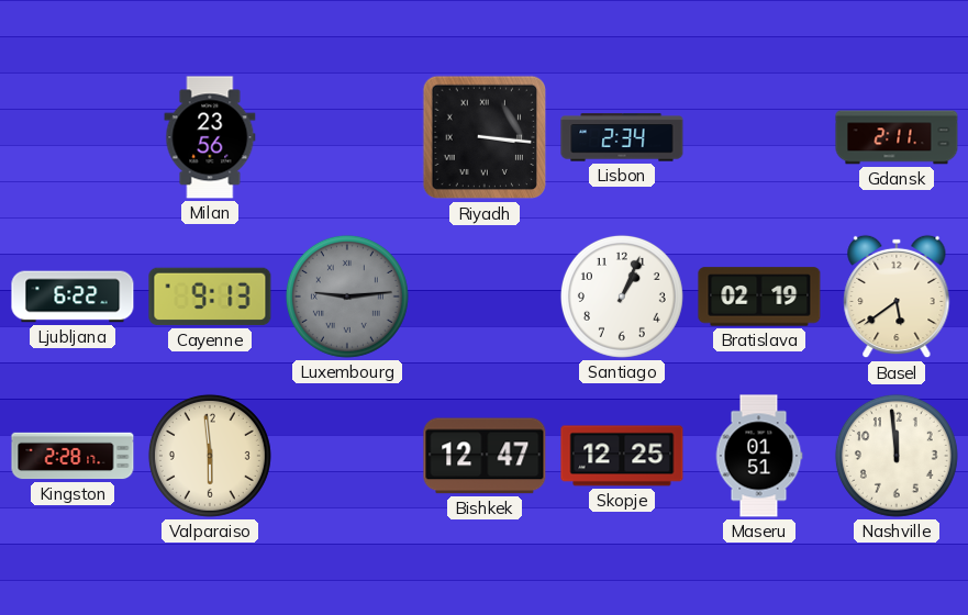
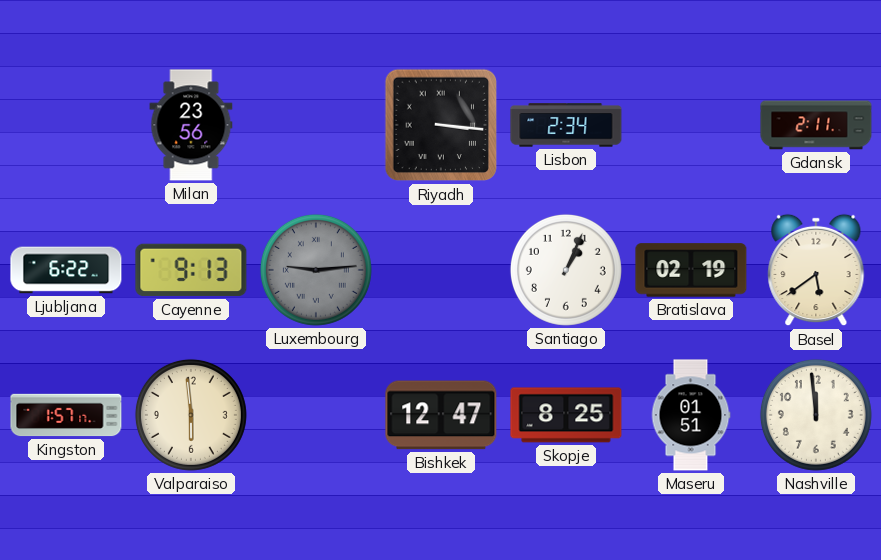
Kingston: 2:28 -> 1:57 (66, 415)
Skopje: 12:25 -> 8:25 (566, 415)
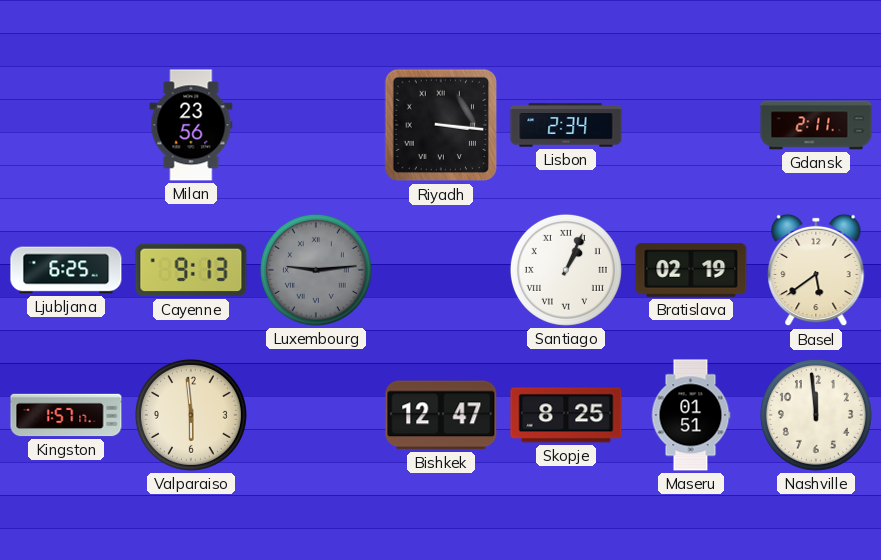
Ljubljana: 6:22 -> 6:25 (66, 270)
Santiago numerals: Arabic -> Roman (566, 270)
